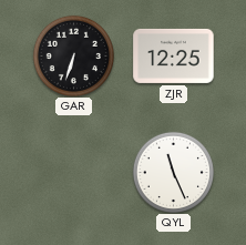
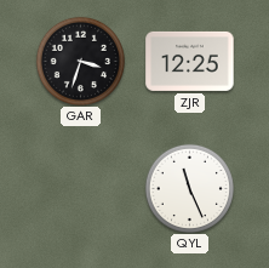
GAR: 6:33 -> 3:33 (80, 61)
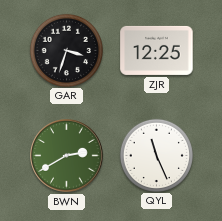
BWN: none -> 2:40 (67, 156)
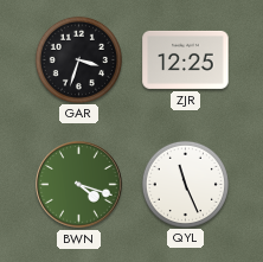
BWN: 2:40 -> 4:18 (79, 185)
